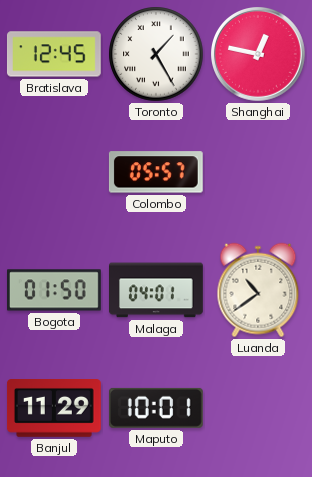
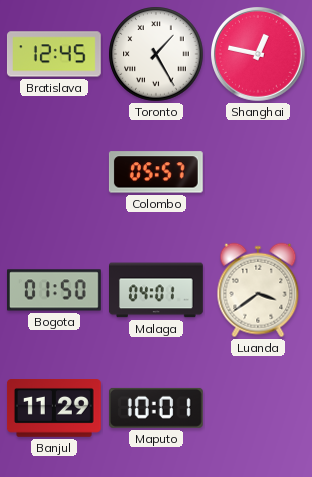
Luanda: 10:39 -> 3:39 (258, 290)
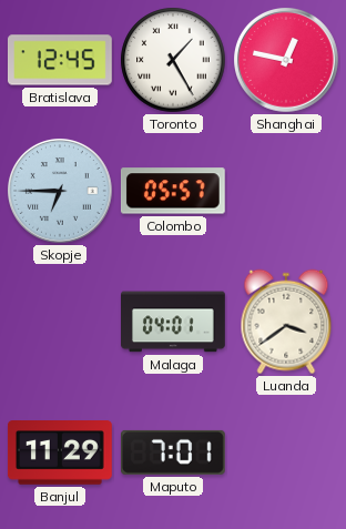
Skopje: none -> 6:45 (61, 192)
Bogota: 01:50 -> none (55, 290)
Maputo: 10:01 -> 7:01 (173, 452)
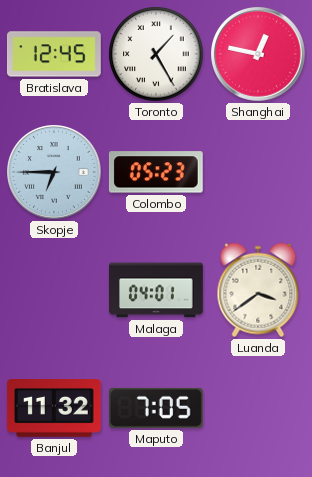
Colombo: 05:57 -> 05:23 (156, 172)
Banjul: 11:29 -> 11:32 (55, 409)
Maputo: 7:01 -> 7:05 (156, 408)
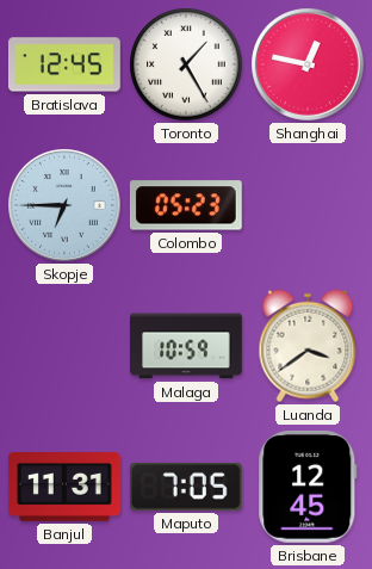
Malaga: 04:01 -> 10:59 (187, 346)
Banjul: 11:32 -> 11:31 (66, 488)
Brisbane: none -> 12:45 (308, 487)
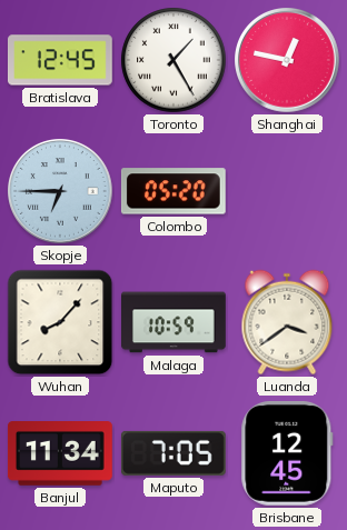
Colombo: 05:23 -> 05:20 (173, 191)
Wuhan: none -> 8:07 (60, 322)
Banjul: 11:31 -> 11:34 (61, 454)
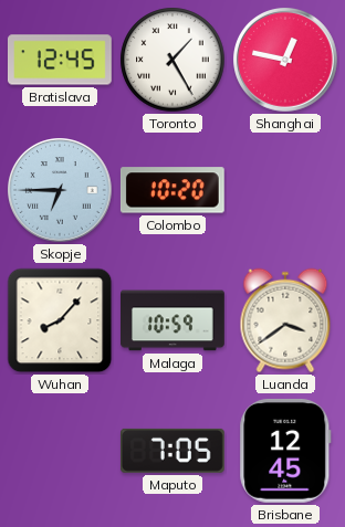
Colombo: 05:20 -> 10:20 (172, 190)
Banjul: 11:34 -> none (61, 454)
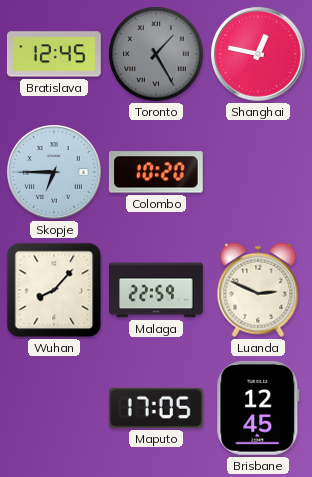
Toronto dial: white -> grey (156, 54)
Malaga: 10:59 -> 22:59 (157, 290)
Luanda: 3:39 -> 2:49 (258, 290)
Maputo: 7:05 -> 17:05 (156, 408)
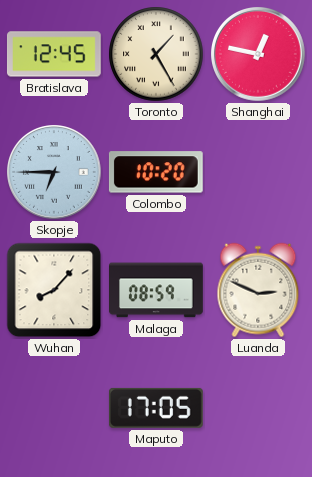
Toronto dial: grey -> cream (156, 54)
Malaga: 22:59 -> 08:59 (157, 290)
Brisbane: 12:45 -> none (258, 408)
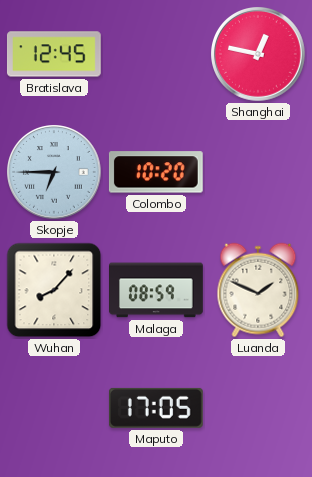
Toronto: 1:25 -> none (156, 54)
Luanda: 2:49 -> 1:49 (258, 290)
